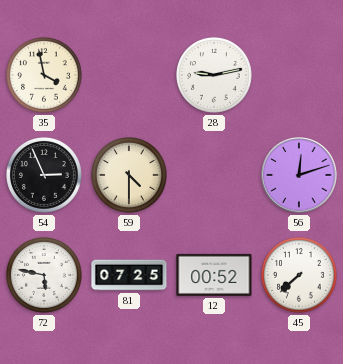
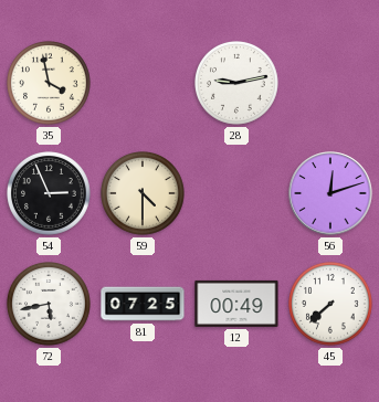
72: 5:47 -> 5:43 (50, 305)
12: 00:52 -> 00:49 (236, 304)
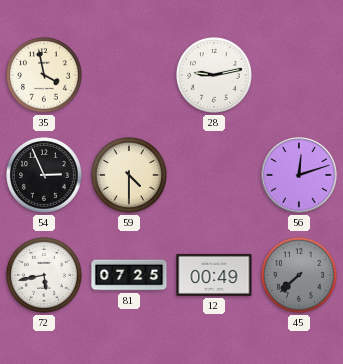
45 dial: white -> grey (300, 276)
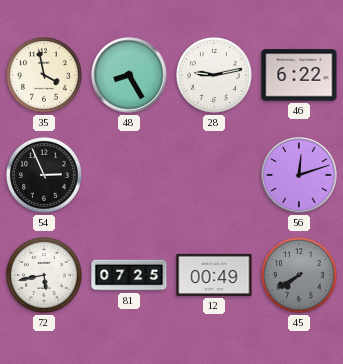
48: none -> 8:25 (129, 75)
46: none -> 6:22 (299, 75)
59: 4:30 -> none (130, 176)
45: 7:38 -> 7:40 (300, 276)
